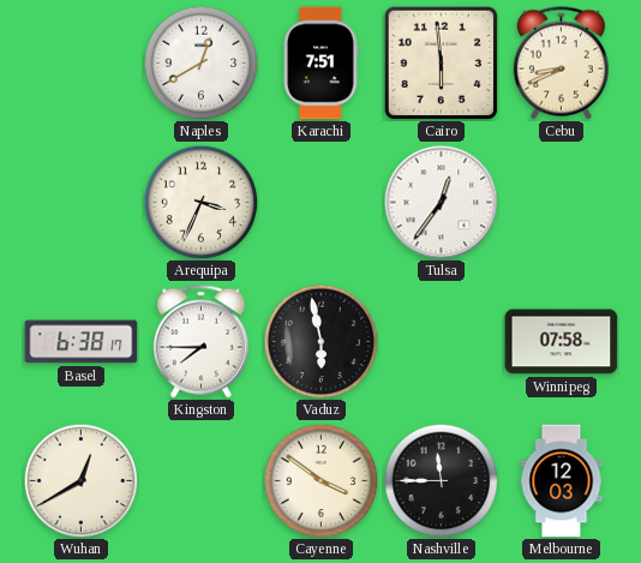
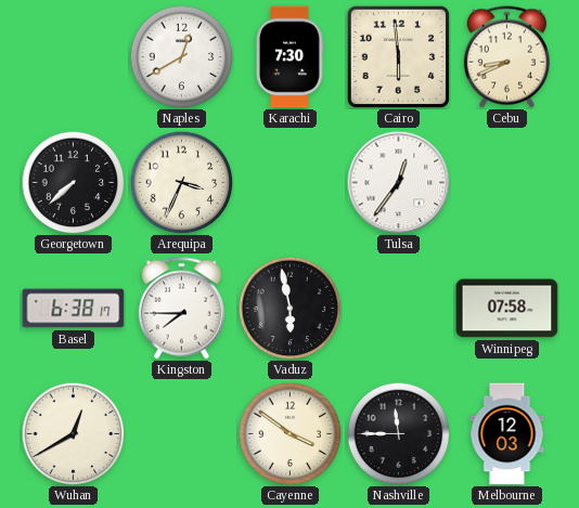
Karachi: 7:51 -> 7:30 (291, 57)
Georgetown: none -> 7:38 (73, 182)
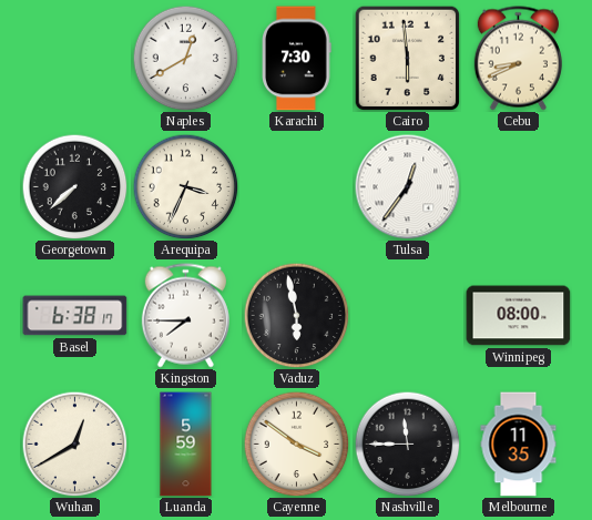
Winnipeg: 07:58 -> 08:00 (519, 316)
Luanda: none -> 5:59 (186, 445)
Melbourne: 12:03 -> 11:35 (519, 445)
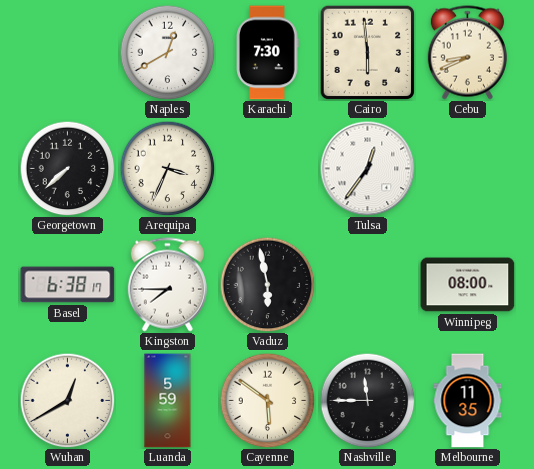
Cayenne: 3:51 -> 5:51 (267, 400)
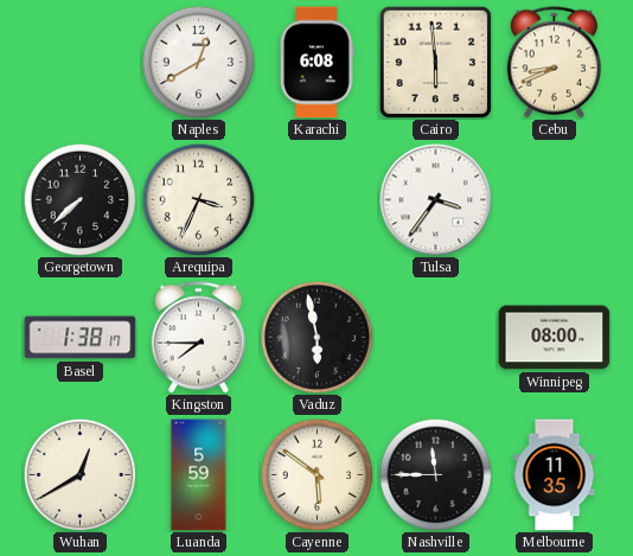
Karachi: 7:30 -> 6:08 (318, 63)
Tulsa: 12:36 -> 3:36 (435, 199)
Basel: 6:38 -> 1:38 (81, 338)
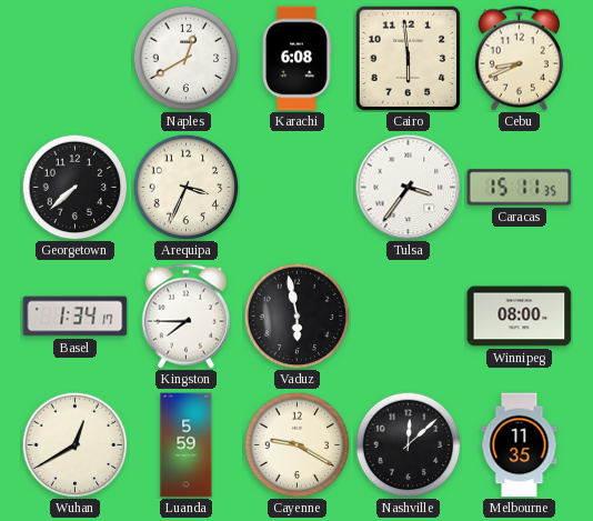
Caracas: none -> 15:11 (520, 188)
Basel: 1:38 -> 1:34 (76, 317)
Cayenne: 5:51 -> 9:20 (296, 444)
Nashville: 11:45 -> 12:08 (408, 444)
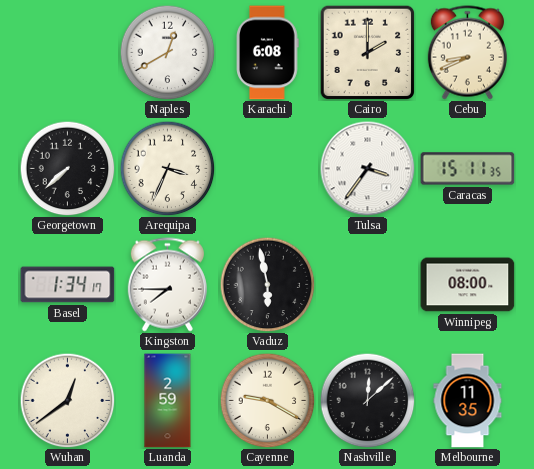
Cairo: 5:59 -> 2:00 (367, 52)
Wuhan: 12:40 -> 12:39 (67, 400)
Luanda: 5:59 -> 2:59 (168, 401)
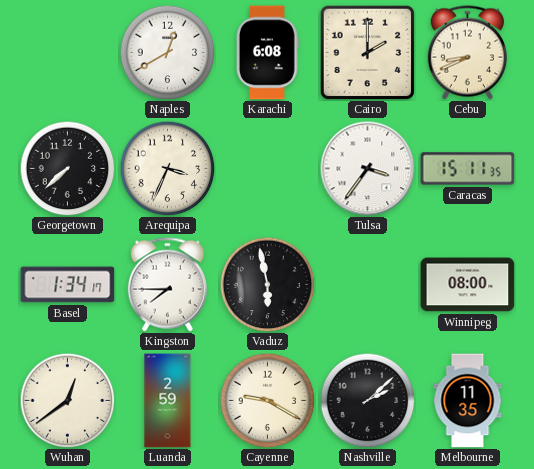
Nashville: 12:08 -> 2:08 (367, 400)
